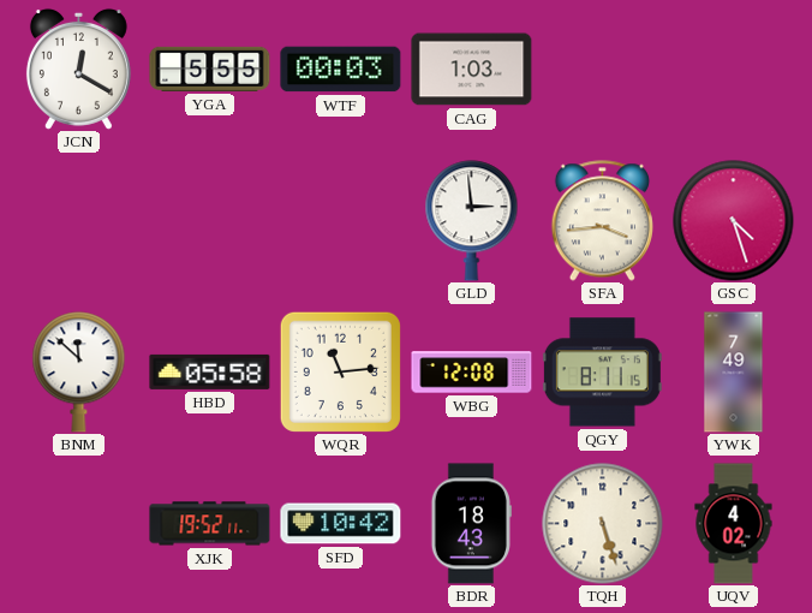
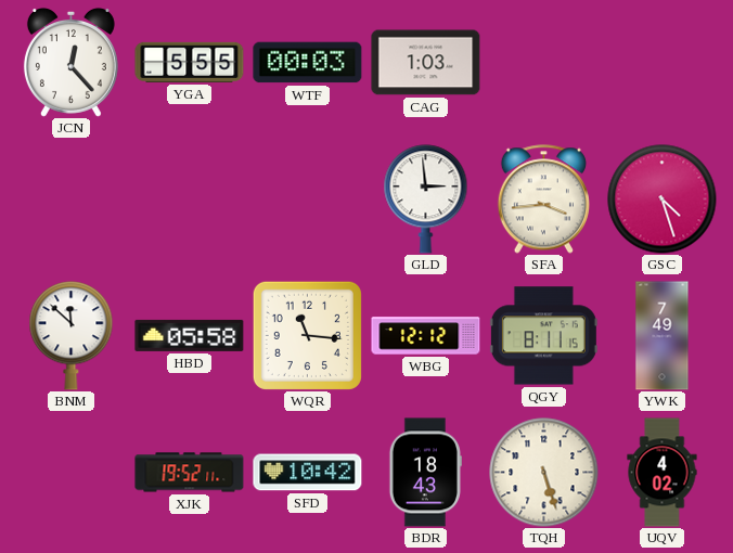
JCN: 12:20 -> 12:23 (70, 62)
WQR: 11:14 -> 11:16 (307, 335)
WBG: 12:08 -> 12:12 (426, 336)
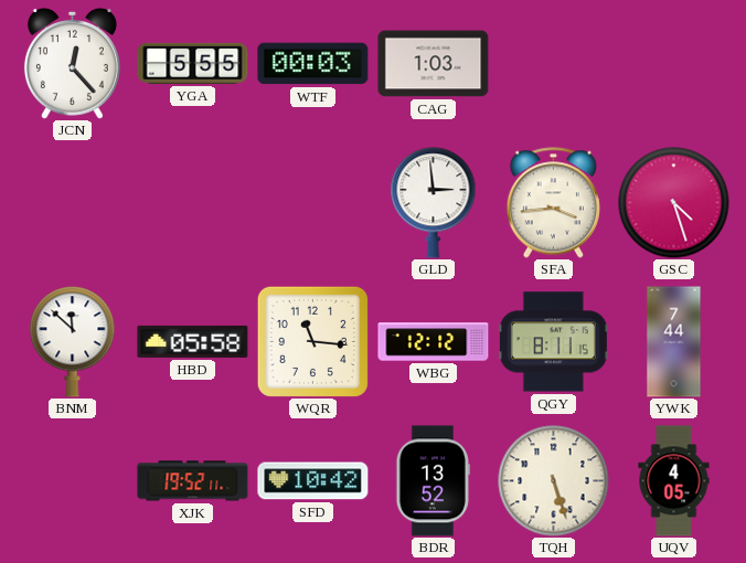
YWK: 7:49 -> 7:44 (674, 342)
BDR: 18:43 -> 13:52 (433, 481)
UQV: 4:02 -> 4:05 (674, 481)
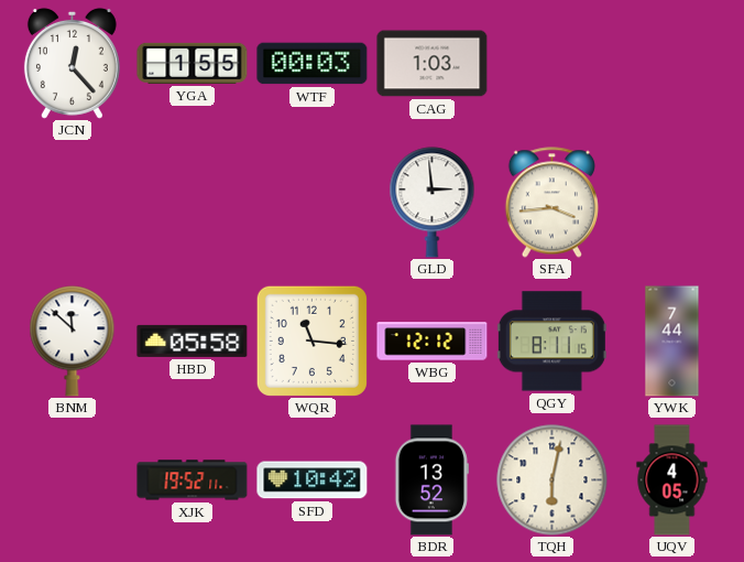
YGA: 5:55 -> 1:55 (193, 63)
GSC: 4:27 -> none (674, 203)
TQH: 5:27 -> 6:02 (552, 480)
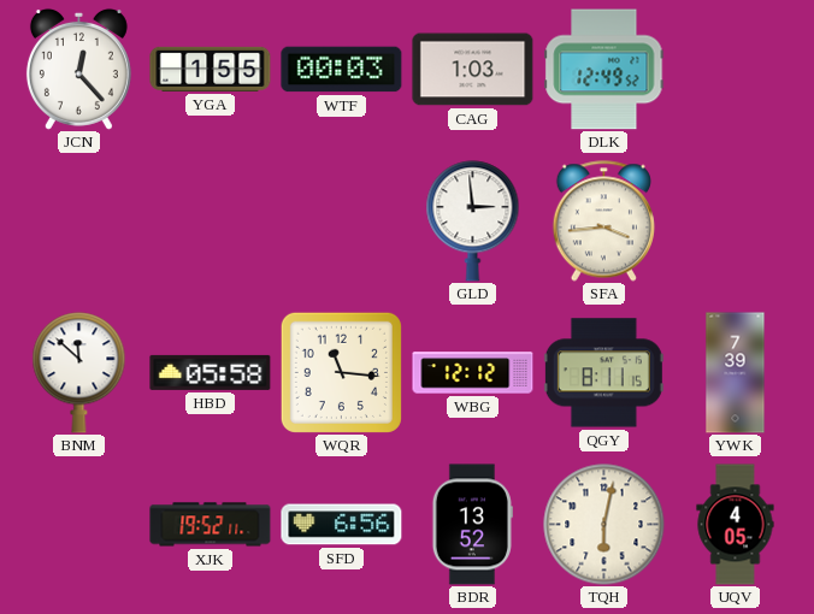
DLK: none -> 12:49 (604, 70)
YWK: 7:44 -> 7:39 (736, 373)
SFD: 10:42 -> 6:56 (342, 525)
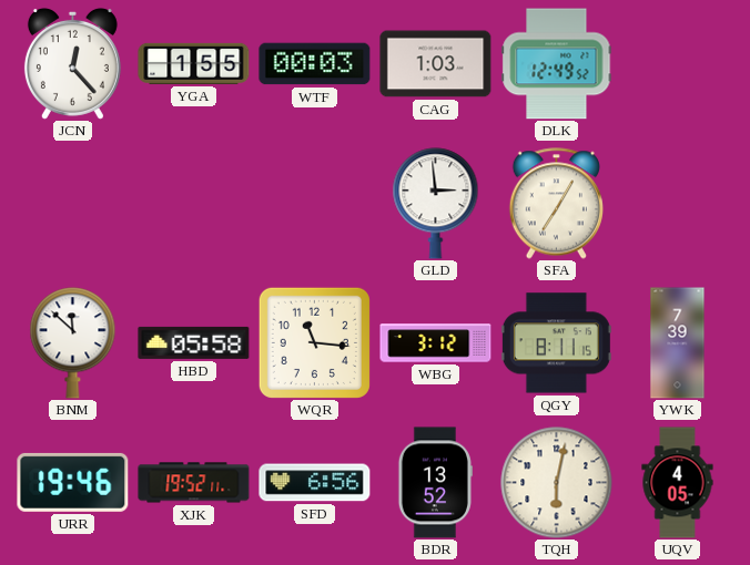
SFA: 3:44 -> 7:05 (556, 204)
WBG: 12:12 -> 3:12 (436, 343)
URR: none -> 19:46 (73, 482)
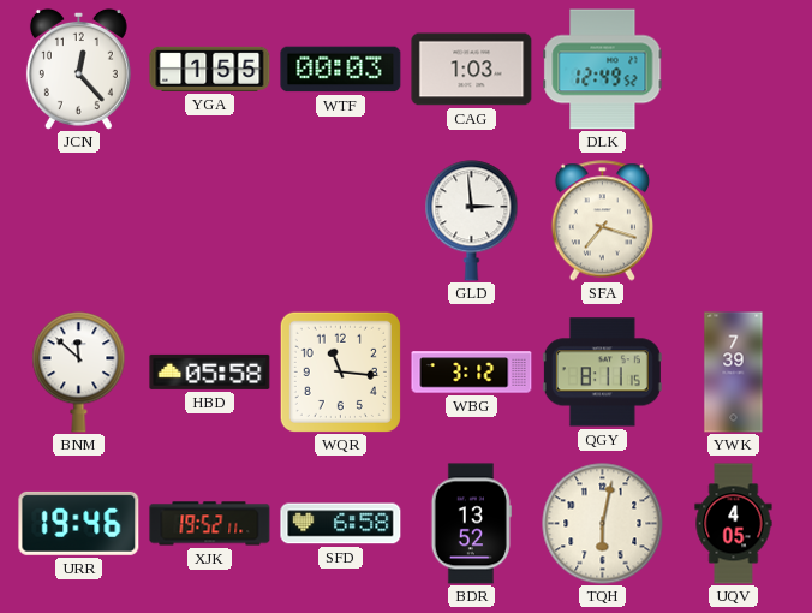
SFA: 7:05 -> 7:18 (602, 221)
SFD: 6:56 -> 6:58 (341, 524)
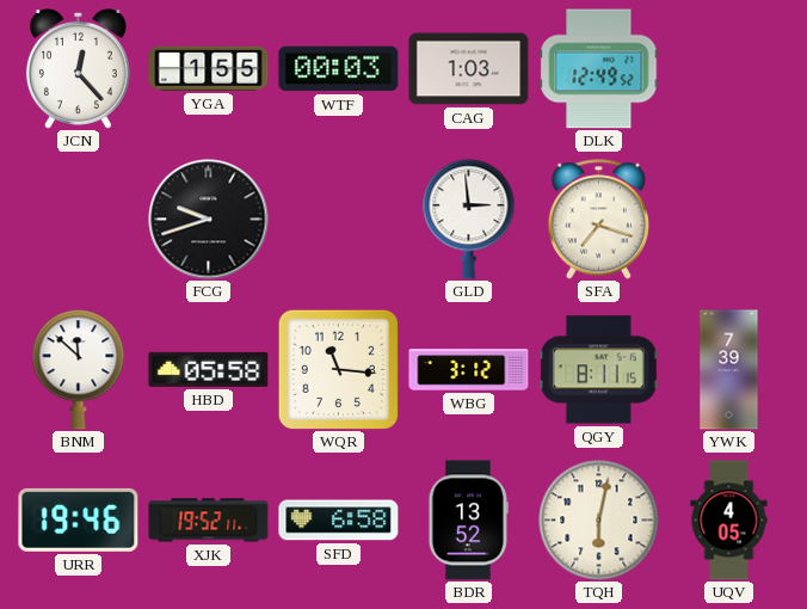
FCG: none -> 9:42 (209, 220)
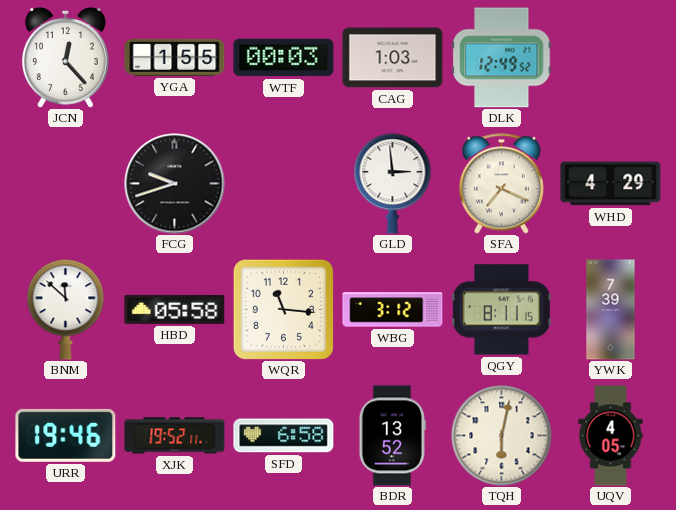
SFA: 7:18 -> 7:19 (501, 184)
WHD: none -> 4:29 (611, 184)
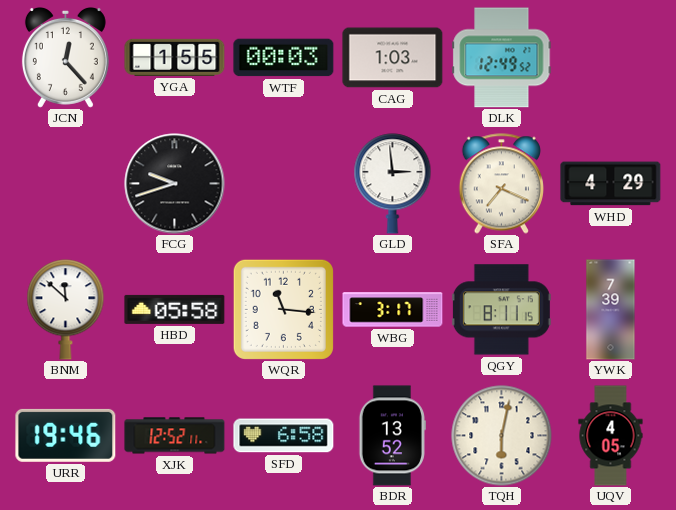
WBG: 3:12 -> 3:17 (393, 310)
XJK: 19:52 -> 12:52 (175, 436)
